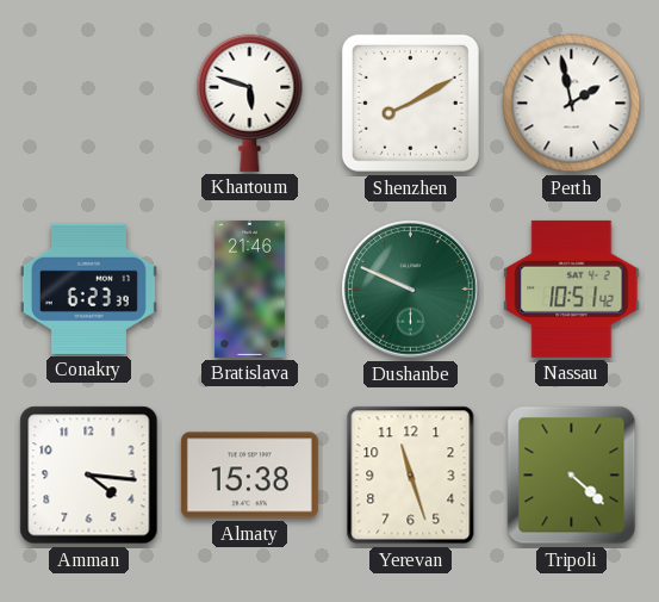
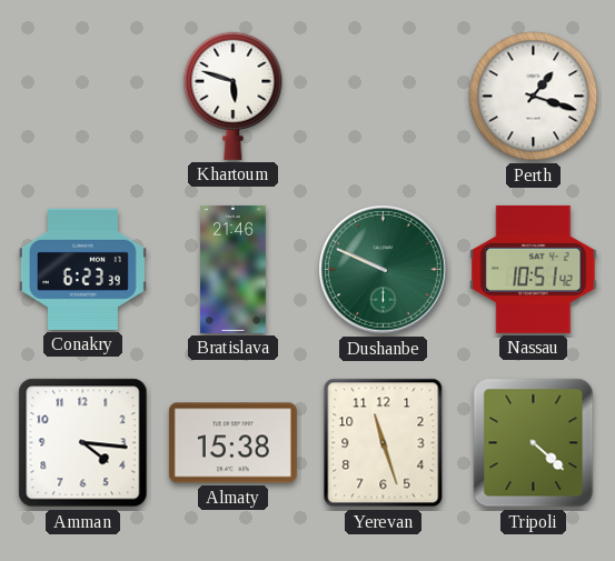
Shenzhen: 8:10 -> none (410, 103)
Perth: 1:58 -> 1:18 (534, 97)
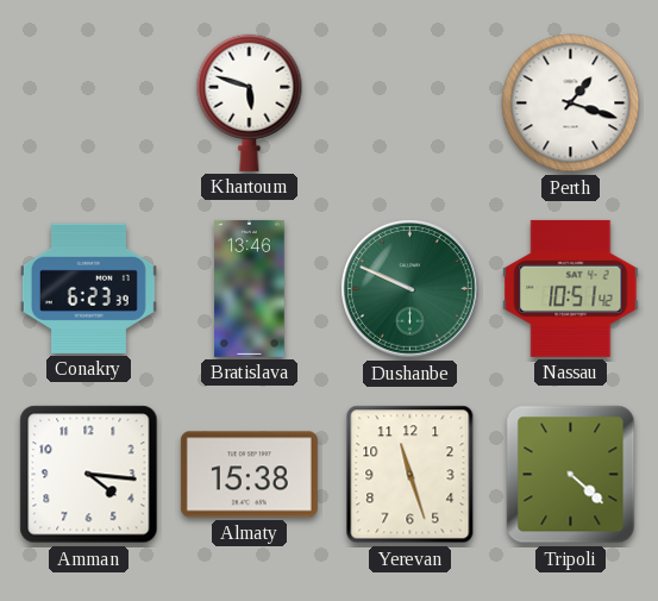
Bratislava: 21:46 -> 13:46 (250, 288)
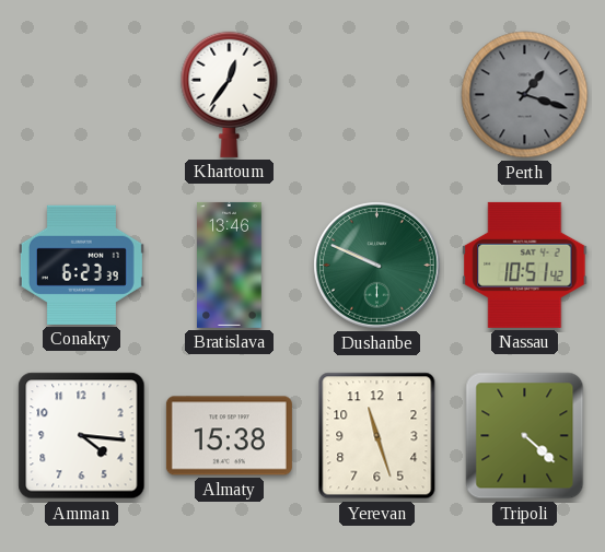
Khartoum: 5:48 -> 12:36 (230, 94)
Perth dial: white -> grey (525, 95)
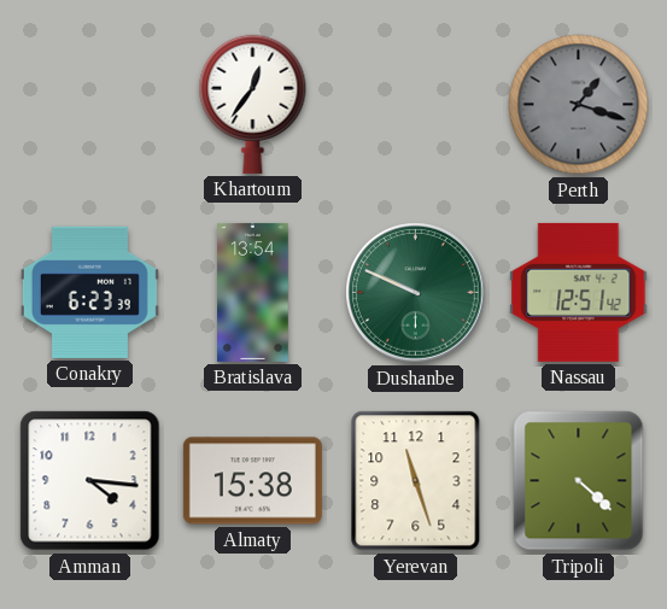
Bratislava: 13:46 -> 13:54 (253, 292)
Nassau: 10:51 -> 12:51 (579, 292)
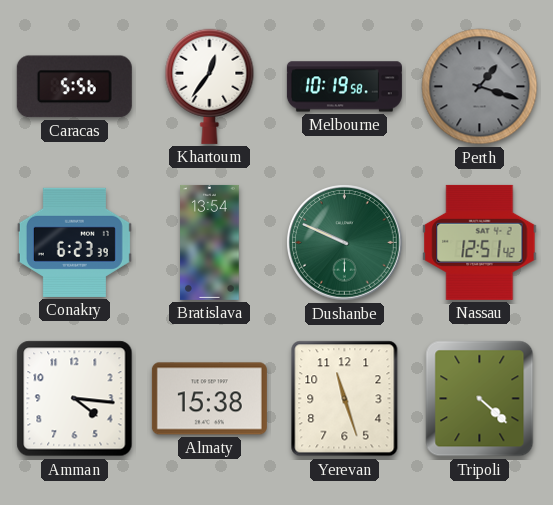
Caracas: none -> 5:56 (74, 87)
Melbourne: none -> 10:19 (344, 87)
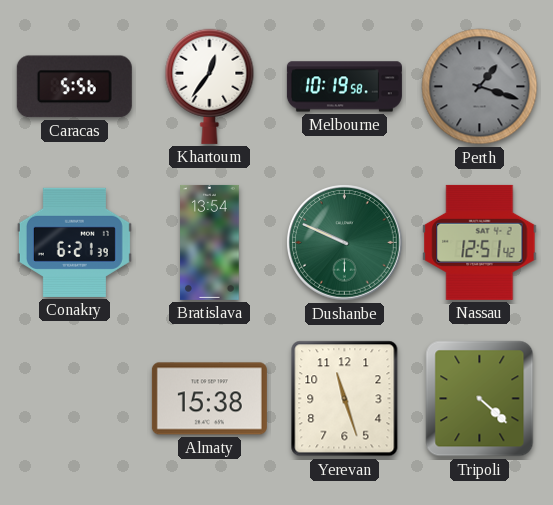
Conakry: 6:23 -> 6:21 (74, 242)
Amman: 4:16 -> none (75, 399)
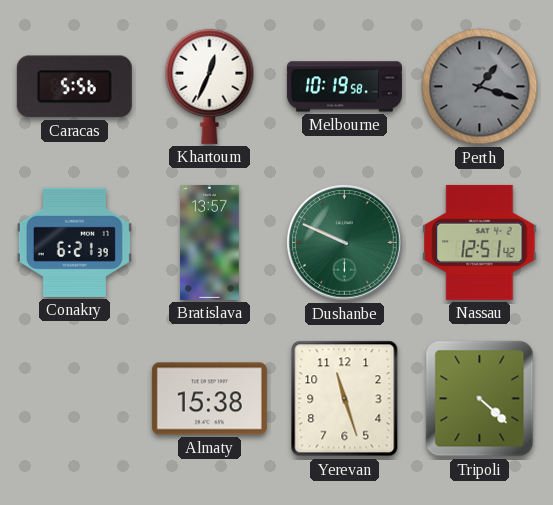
Khartoum: 12:36 -> 12:34 (210, 86)
Bratislava: 13:54 -> 13:57 (210, 242)
